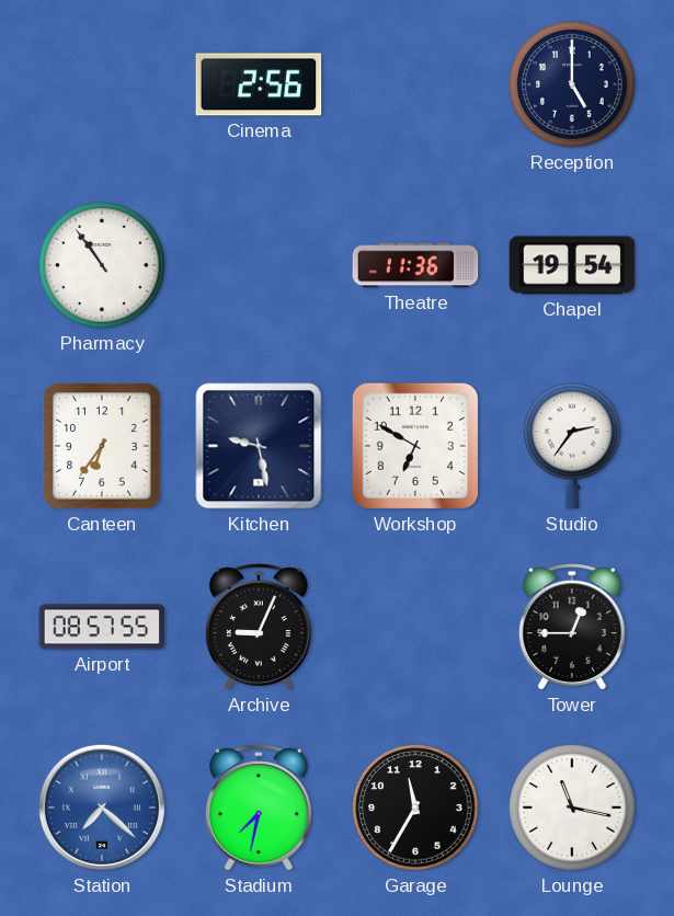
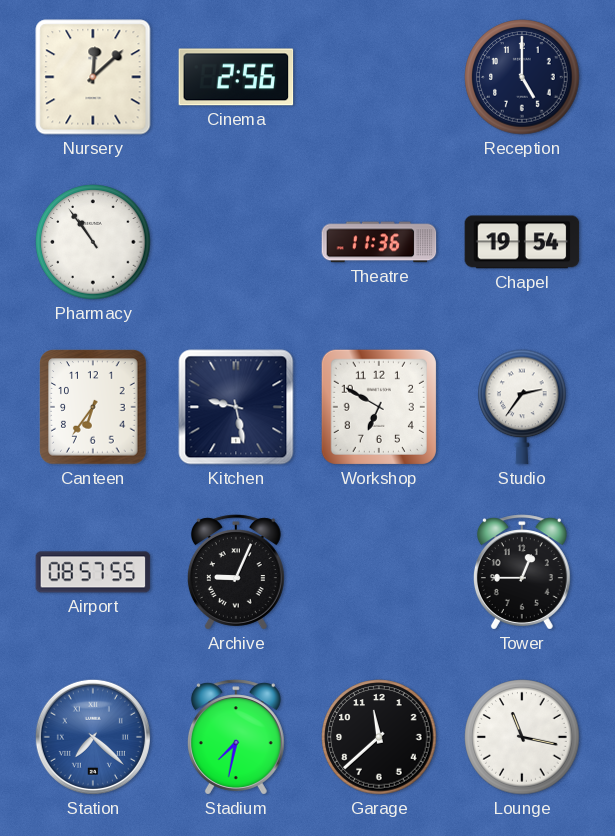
Nursery: none -> 12:08 (93, 77)
Garage: 11:35 -> 11:38 (379, 737)
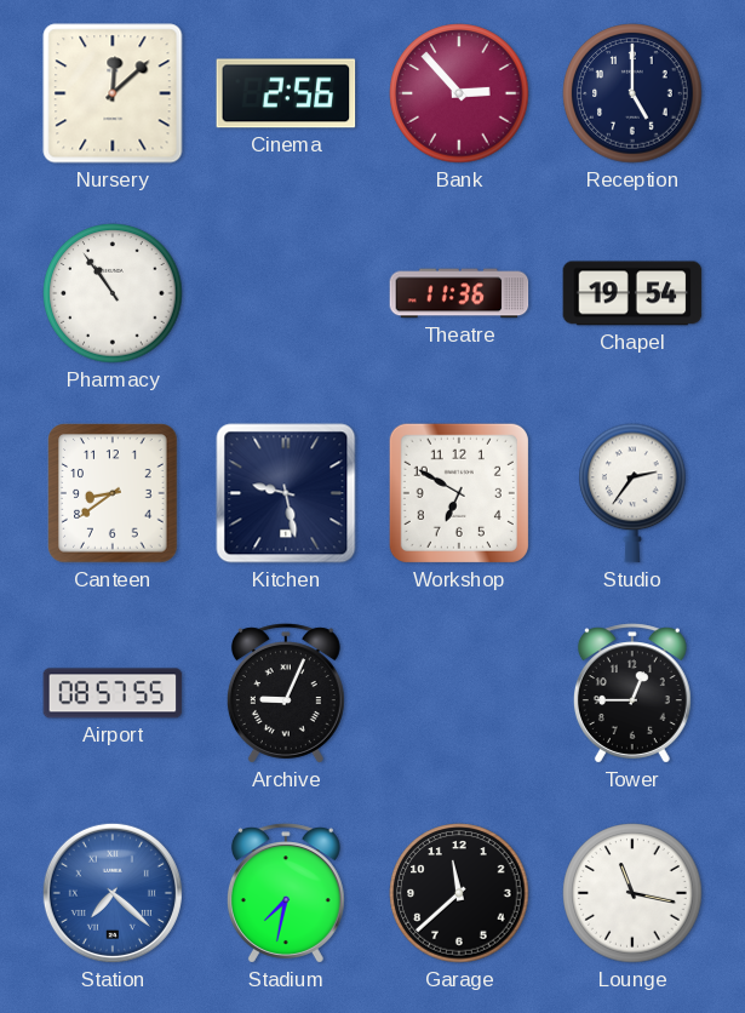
Bank: none -> 2:53 (459, 93)
Canteen: 6:36 -> 8:39 (113, 493)
